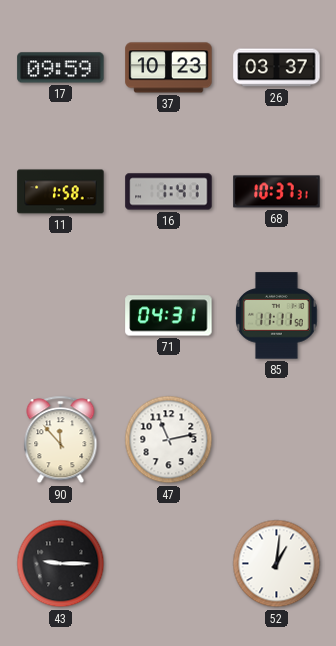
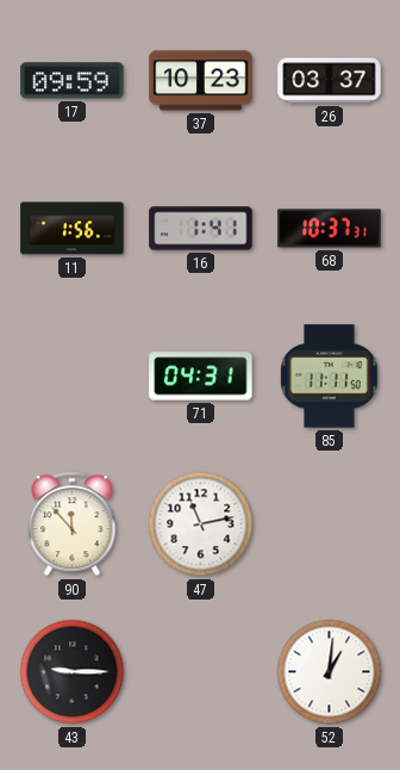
11: 1:58 -> 1:56 (73, 229)
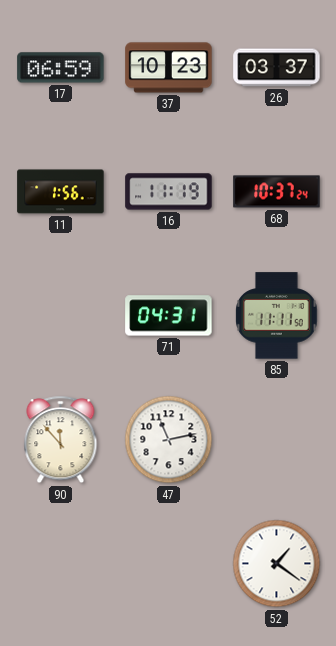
17: 09:59 -> 06:59 (61, 68)
16: 1:41 -> 11:19 (169, 192)
68: 10:37:31 -> 10:37:24 (277, 192)
43: 9:15 -> none (73, 672)
52: 1:01 -> 1:21 (277, 564)
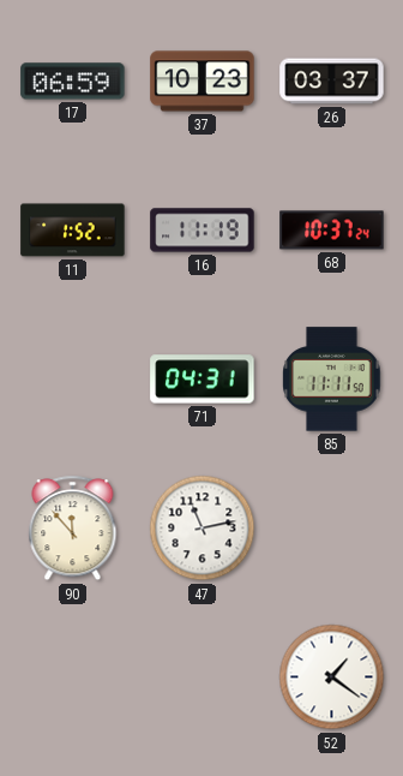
11: 1:56 -> 1:52 (73, 231)
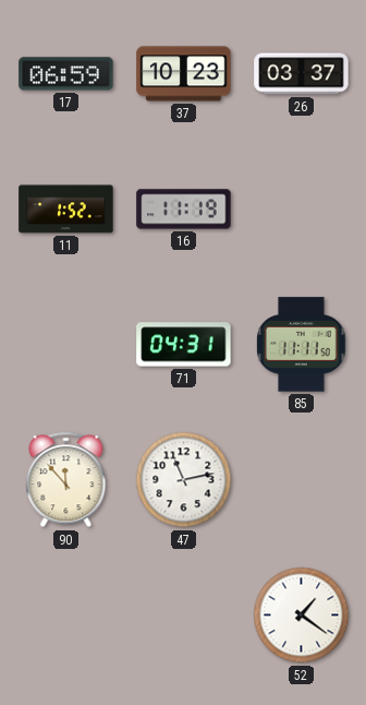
68: 10:37 -> none (332, 231)
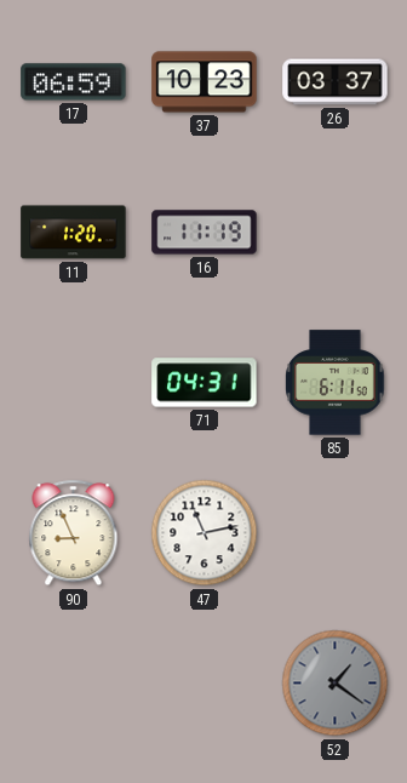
11: 1:52 -> 1:20 (74, 233)
85: 11:11 -> 6:11 (336, 383)
90: 11:53 -> 8:56 (74, 533)
52 dial: white -> grey (336, 684)
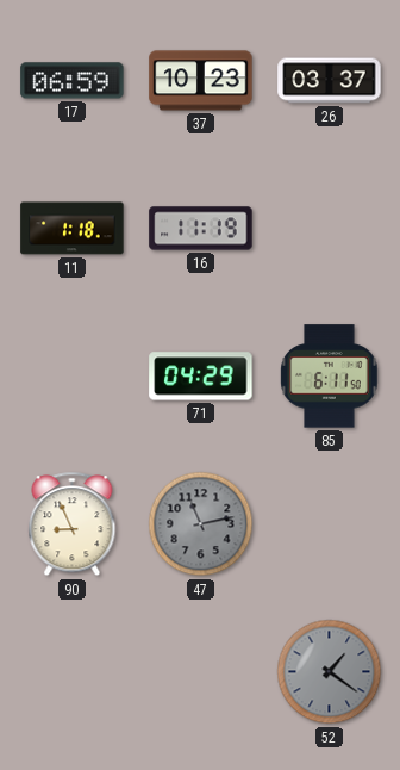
11: 1:20 -> 1:18 (73, 229)
71: 04:31 -> 04:29 (201, 377)
47 dial: white -> grey (201, 524)
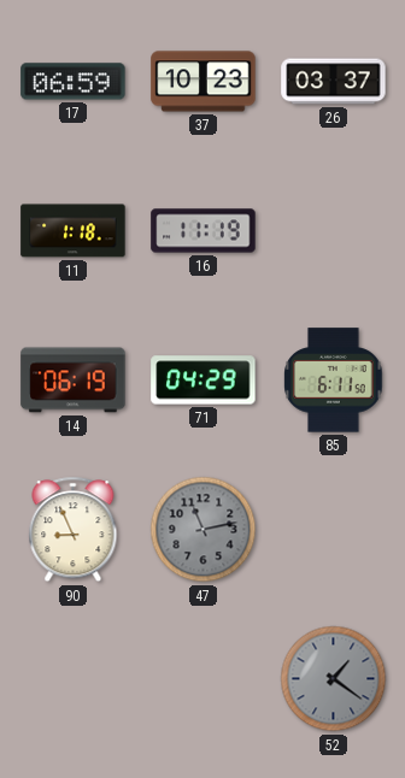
14: none -> 06:19 (74, 381)
